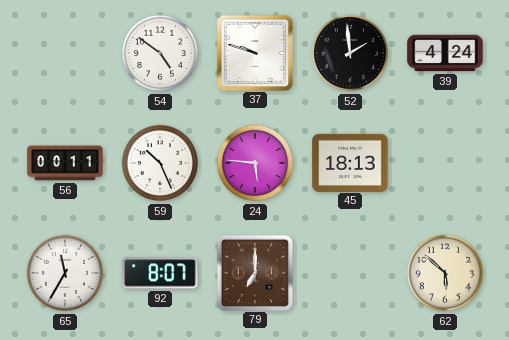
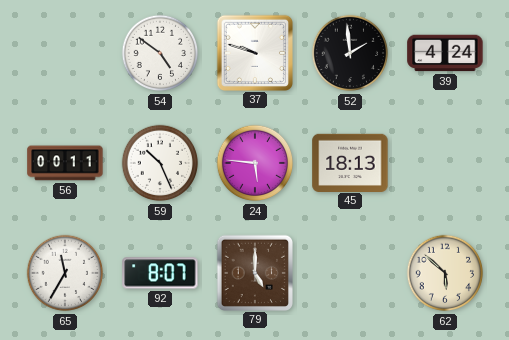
79: 7:00 -> 5:00 (254, 272)
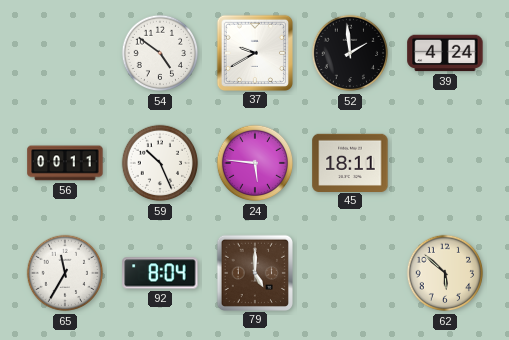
37: 9:48 -> 9:40 (254, 52)
45: 18:13 -> 18:11 (350, 162)
92: 8:07 -> 8:04 (160, 273)
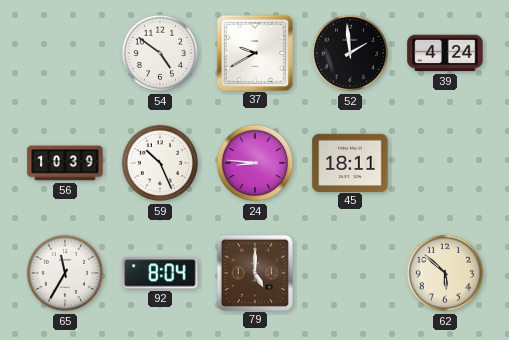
56: 00:11 -> 10:39 (65, 163)
24: 5:46 -> 8:46 (255, 163)
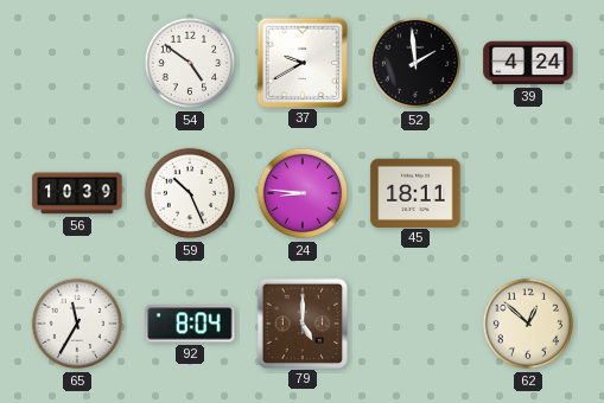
62: 5:52 -> 12:52 (528, 324)
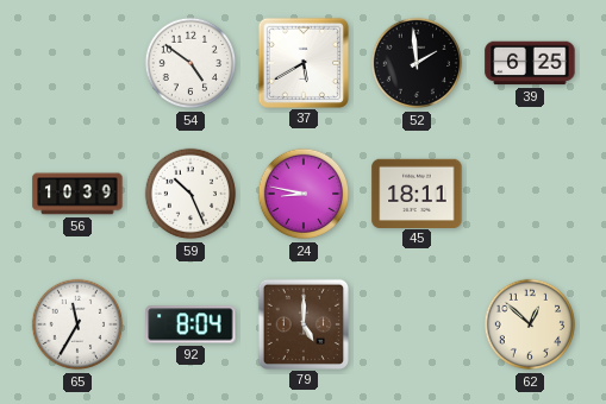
37: 9:40 -> 5:40 (302, 62)
39: 4:24 -> 6:25 (530, 63)
24: 8:46 -> 8:47 (304, 194)
